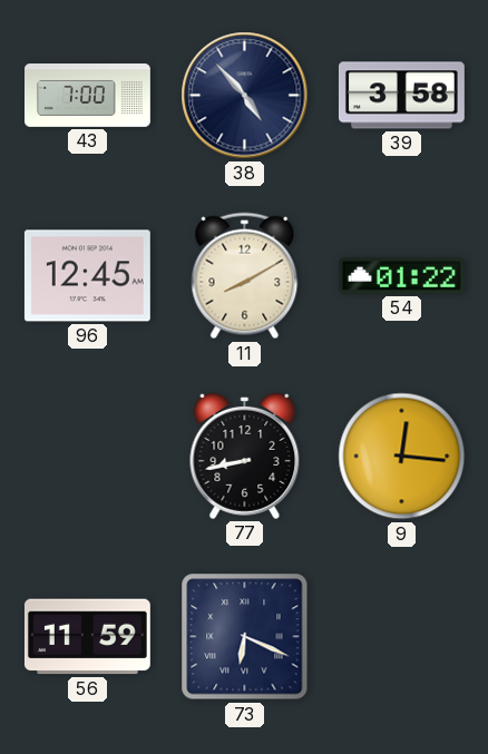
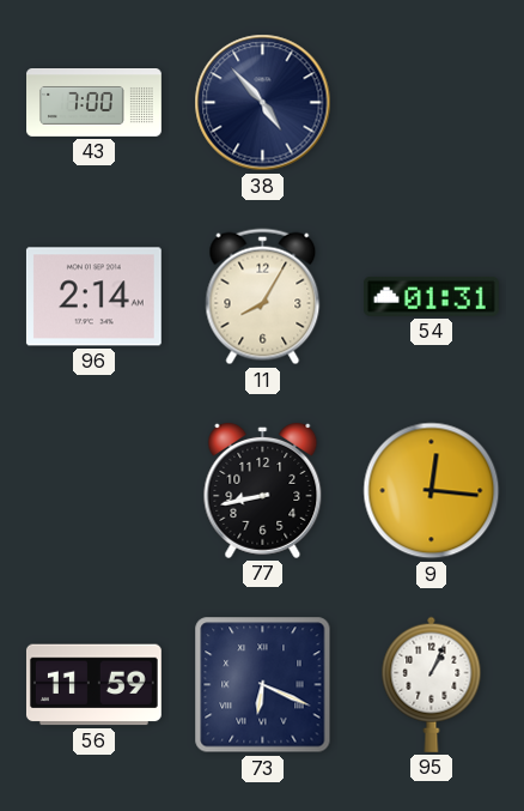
39: 3:58 -> none (401, 96)
96: 12:45 -> 2:14 (93, 297)
11: 8:10 -> 8:05 (263, 297)
54: 01:22 -> 01:31 (431, 296)
95: none -> 1:04 (432, 684)
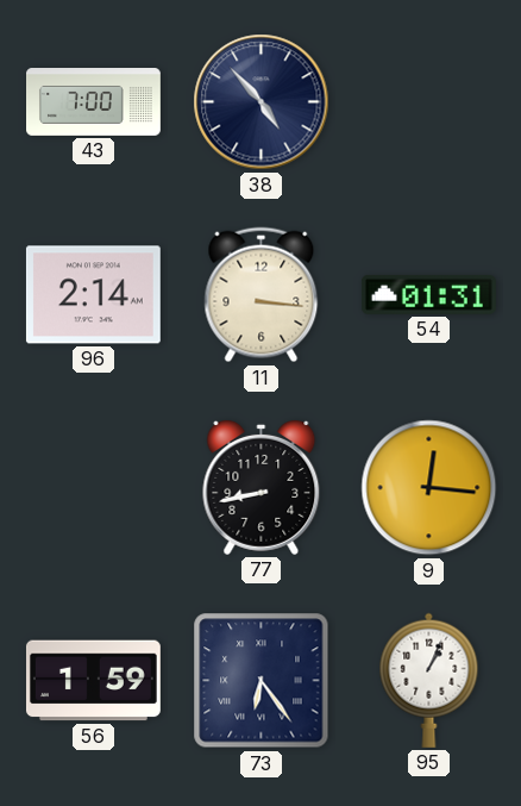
11: 8:05 -> 3:16 (262, 295)
56: 11:59 -> 1:59 (93, 681)
73: 6:19 -> 6:24 (262, 681)
